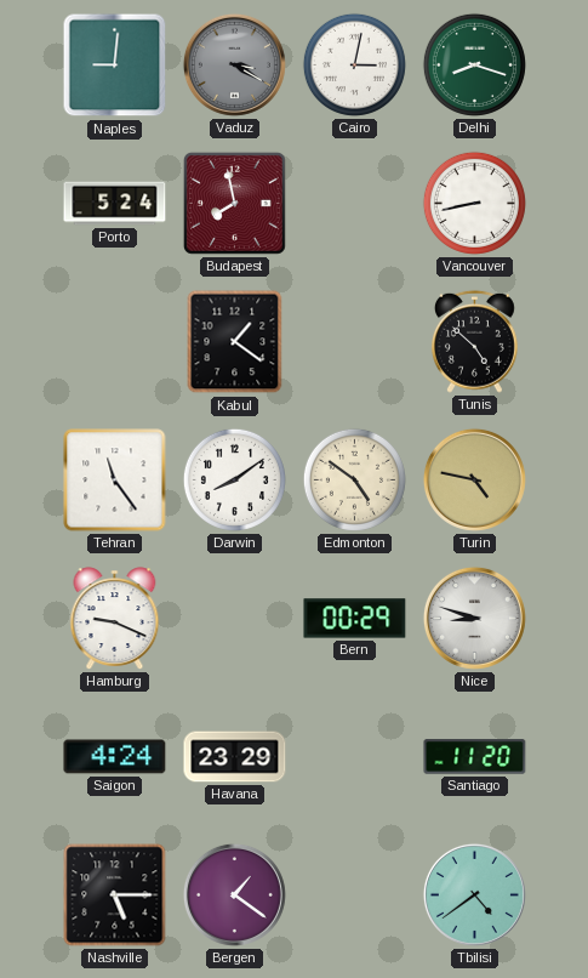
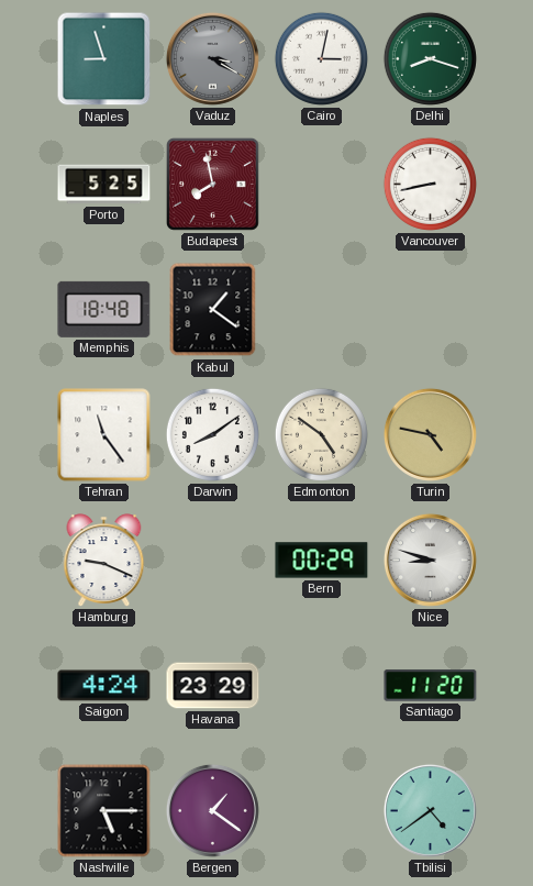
Naples: 9:01 -> 8:57 (104, 59)
Porto: 5:24 -> 5:25 (104, 185)
Memphis: none -> 18:48 (104, 309)
Tunis: 4:52 -> none (474, 341)
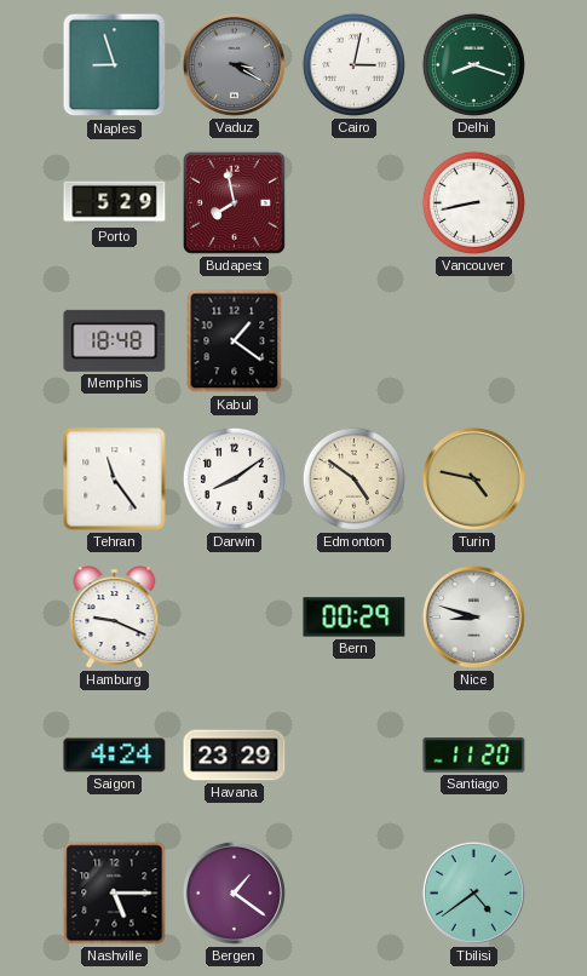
Porto: 5:25 -> 5:29 (115, 203)
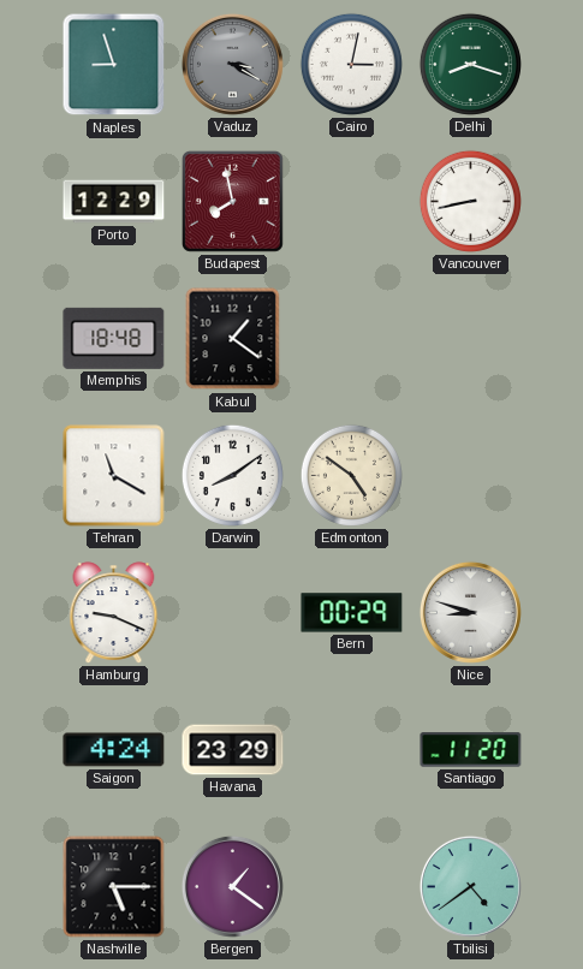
Porto: 5:29 -> 12:29 (114, 202)
Tehran: 11:24 -> 11:20 (114, 476)
Turin: 4:47 -> none (473, 478)
